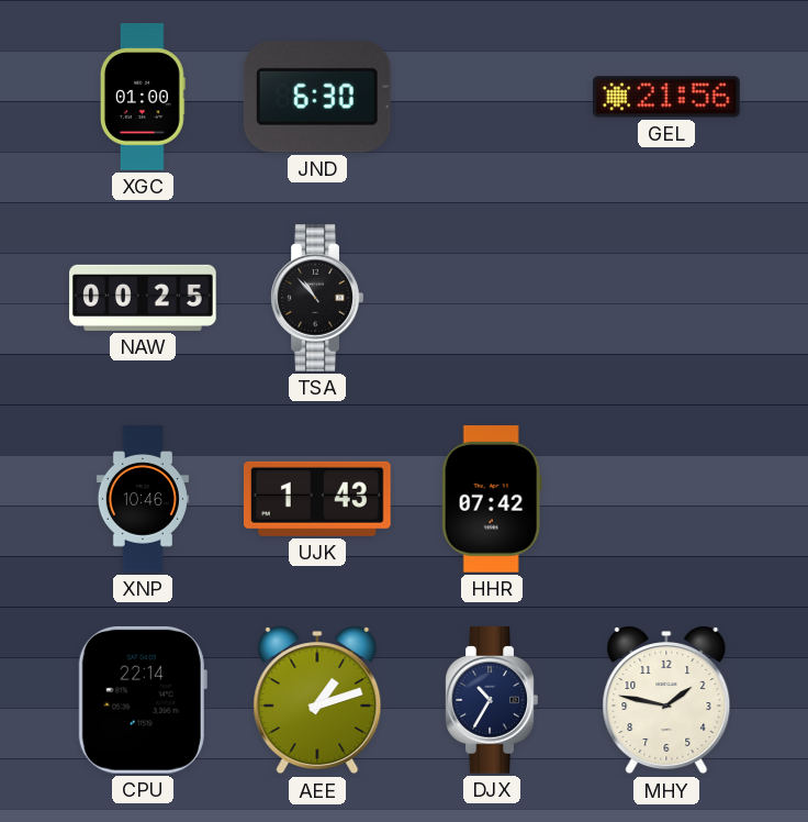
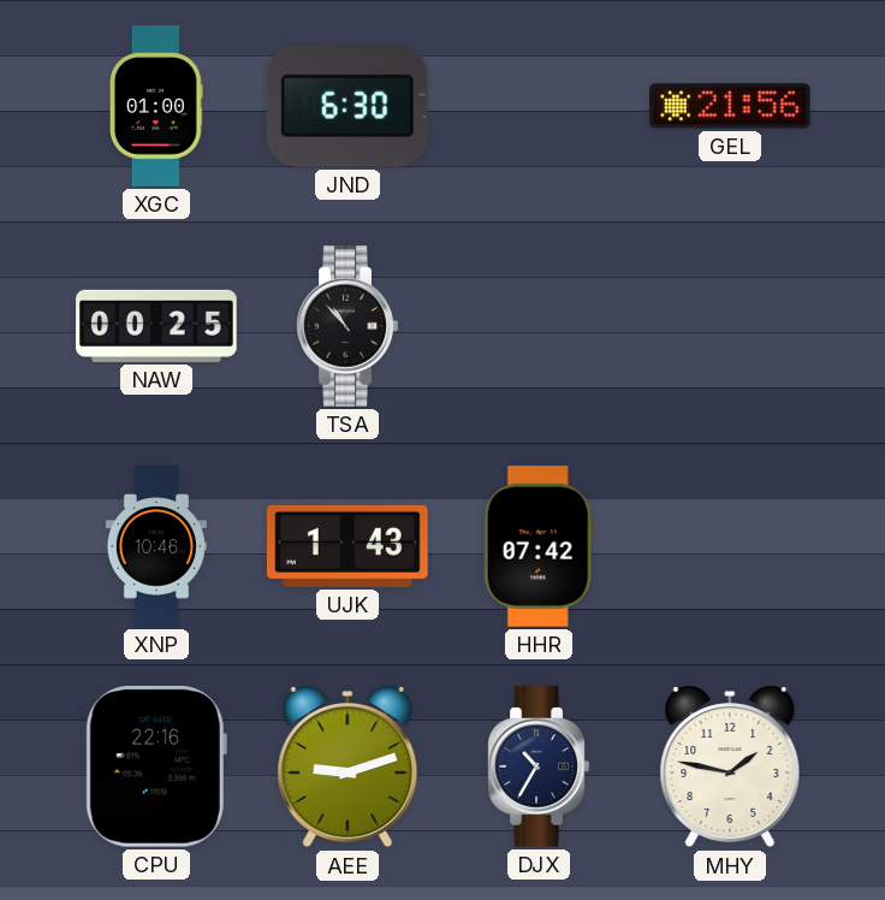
CPU: 22:14 -> 22:16 (156, 766)
AEE: 1:12 -> 9:12 (348, 768)
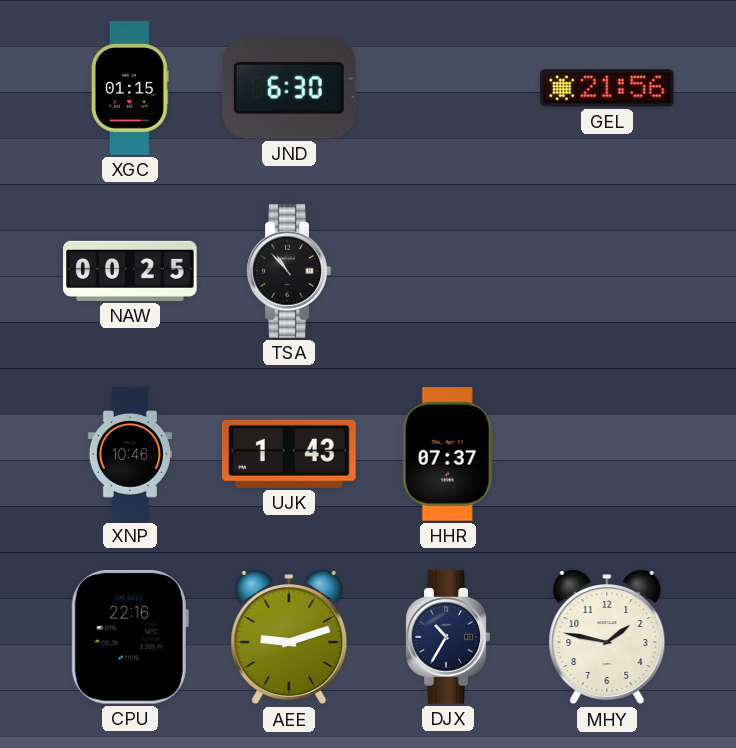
XGC: 01:00 -> 01:15 (130, 88)
HHR: 07:42 -> 07:37 (448, 454)
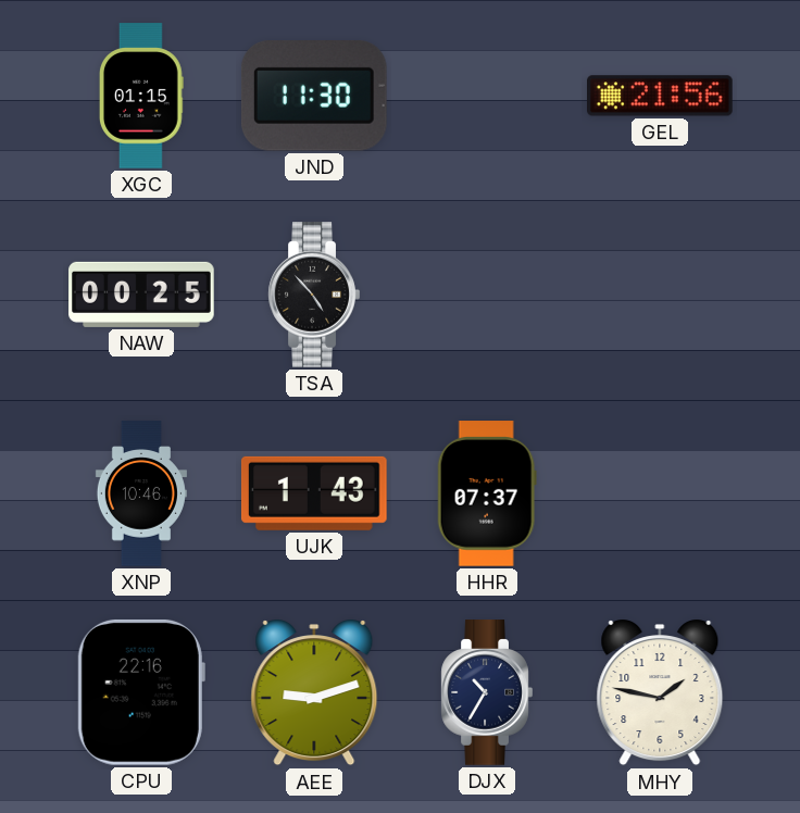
JND: 6:30 -> 11:30 (314, 97)
TSA: 10:53 -> 4:53 (314, 295)
